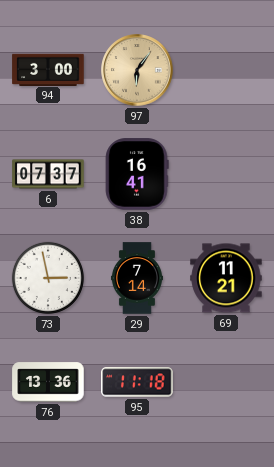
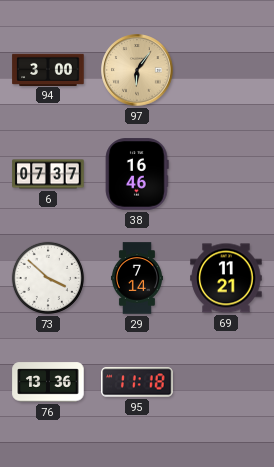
38: 16:41 -> 16:46 (137, 174)
73: 2:58 -> 3:52 (48, 278)
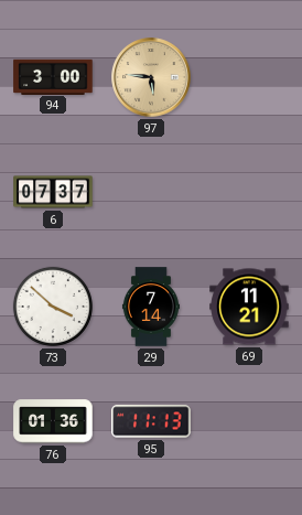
97: 6:06 -> 5:46 (151, 77)
38: 16:46 -> none (137, 174)
76: 13:36 -> 01:36 (53, 421)
95: 11:18 -> 11:13 (151, 421)
